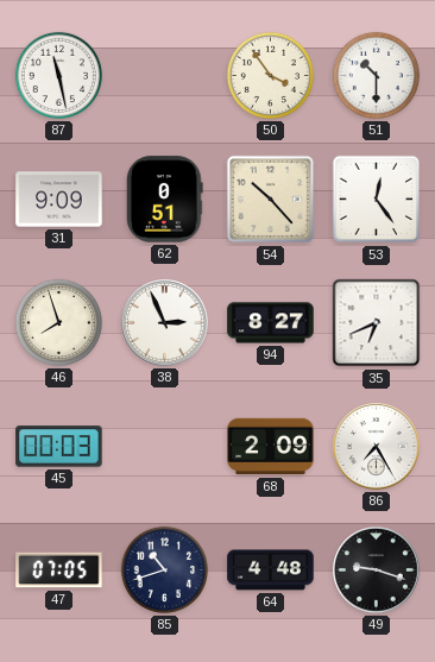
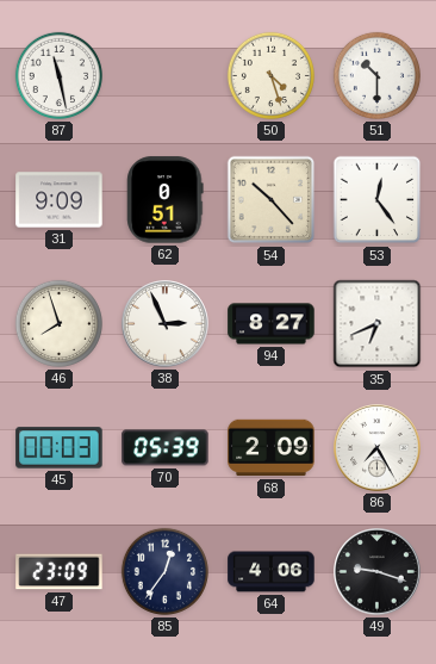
50: 3:54 -> 4:27 (270, 75)
70: none -> 05:39 (166, 448)
47: 07:05 -> 23:09 (60, 572)
85: 10:42 -> 12:36 (164, 571)
64: 4:48 -> 4:06 (272, 572)
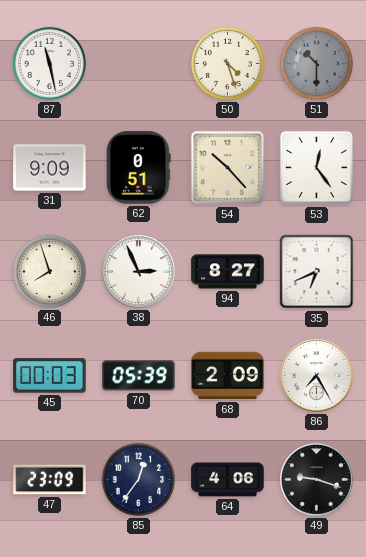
51 dial: white -> grey (316, 63)
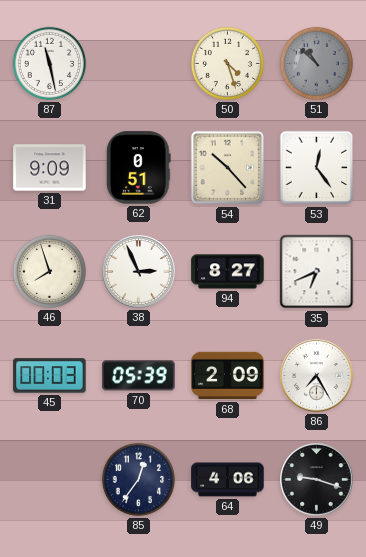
51: 10:30 -> 10:52 (316, 63)
47: 23:09 -> none (50, 480)
